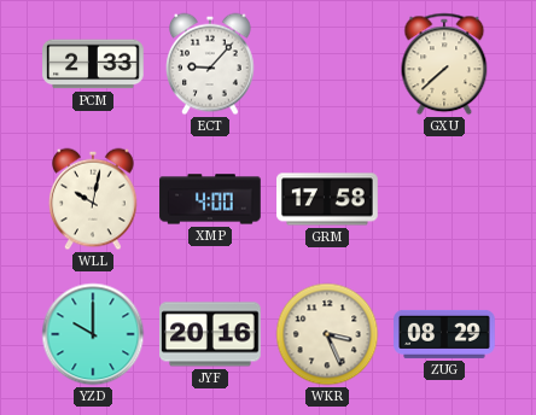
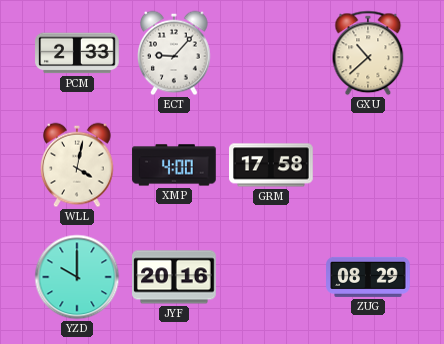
GXU: 7:38 -> 10:38 (368, 53)
WLL: 10:02 -> 4:02 (78, 165)
WKR: 3:26 -> none (327, 334)
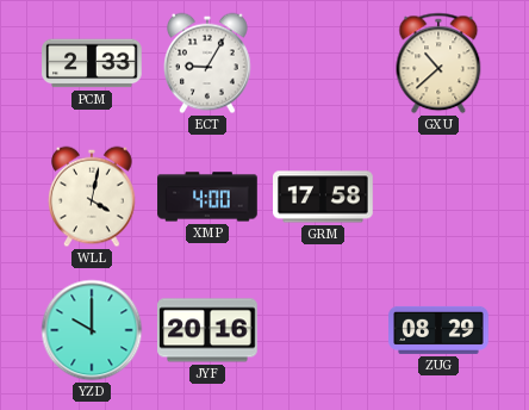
ECT: 9:07 -> 9:05 (209, 63)
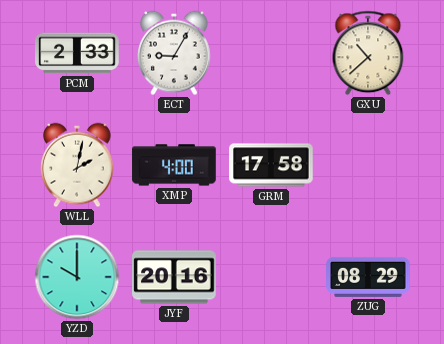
WLL: 4:02 -> 2:02 (78, 165)
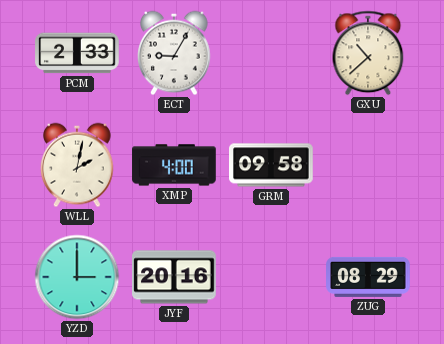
GRM: 17:58 -> 09:58 (271, 165)
YZD: 10:00 -> 3:00 (77, 277)
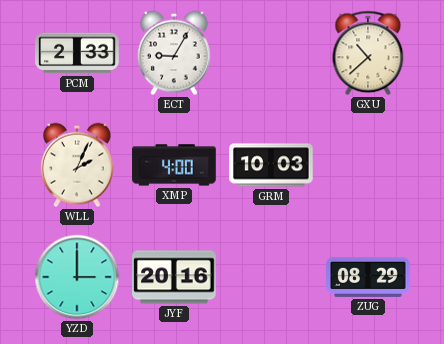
WLL: 2:02 -> 2:04 (78, 165)
GRM: 09:58 -> 10:03 (271, 165)
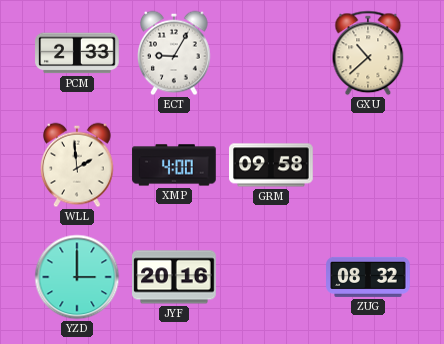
WLL: 2:04 -> 1:59 (78, 165)
GRM: 10:03 -> 09:58 (271, 165)
ZUG: 08:29 -> 08:32 (368, 277)
